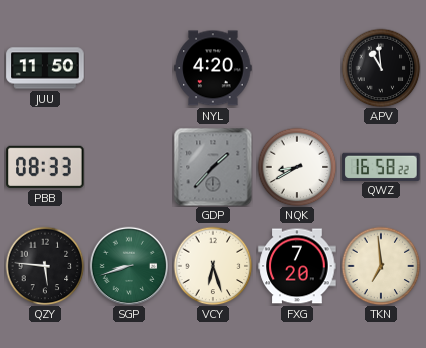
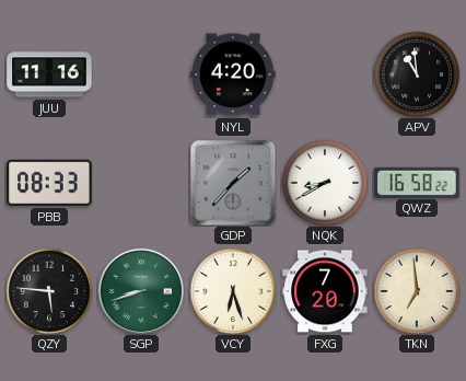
JUU: 11:50 -> 11:16 (49, 74)
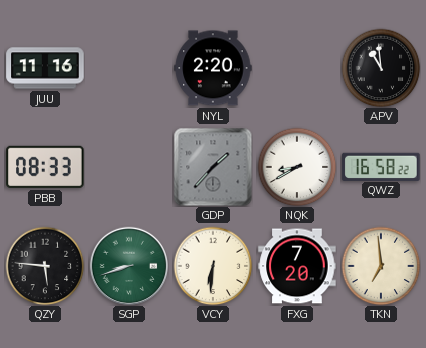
NYL: 4:20 -> 2:20 (213, 68)
VCY: 6:27 -> 6:31 (213, 266)
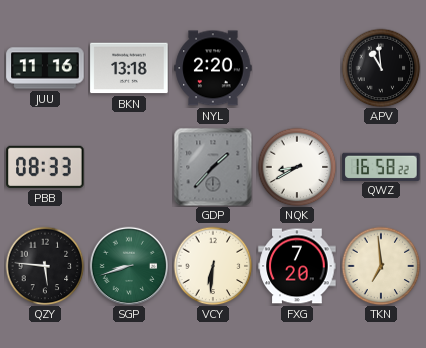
BKN: none -> 13:18 (129, 68)
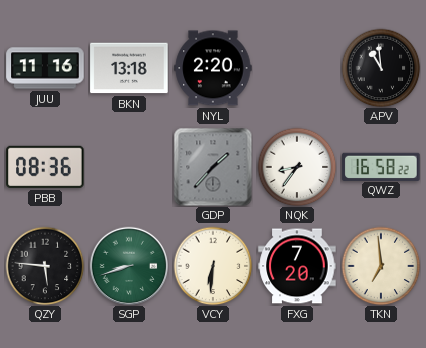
PBB: 08:33 -> 08:36 (45, 167)
NQK: 8:40 -> 8:36 (297, 167)
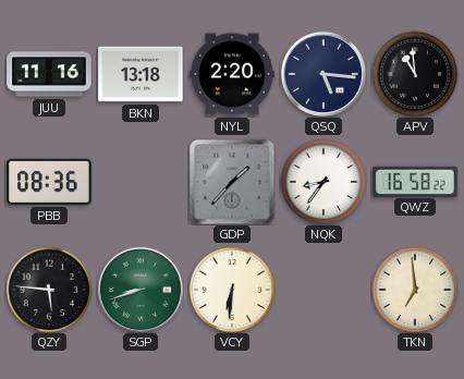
QSQ: none -> 5:16 (322, 73)
FXG: 7:20 -> none (297, 266)
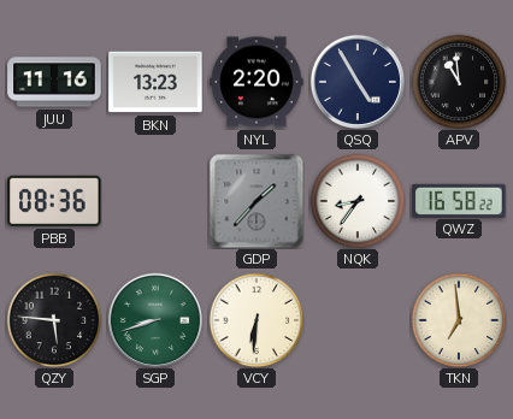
BKN: 13:18 -> 13:23 (155, 82)
QSQ: 5:16 -> 4:55 (356, 81)
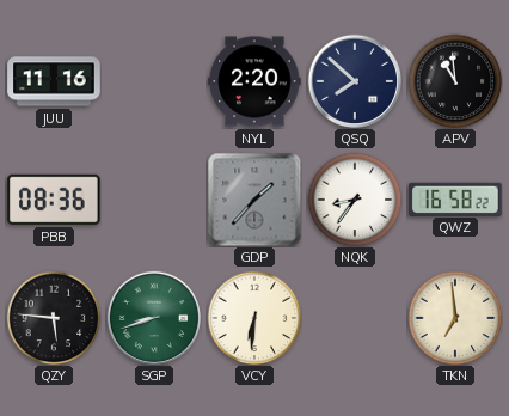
BKN: 13:23 -> none (155, 82)
QSQ: 4:55 -> 7:52 (354, 80)
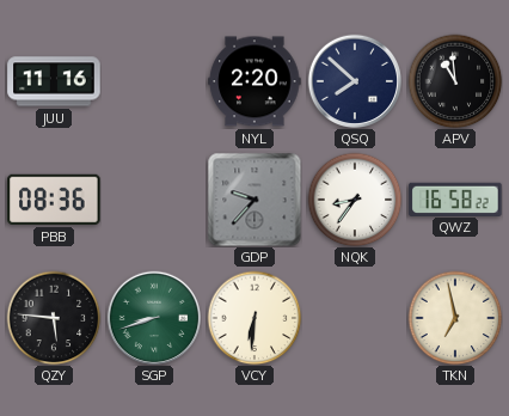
GDP: 1:37 -> 9:37 (254, 200)
TKN: 6:59 -> 6:58 (455, 318)
